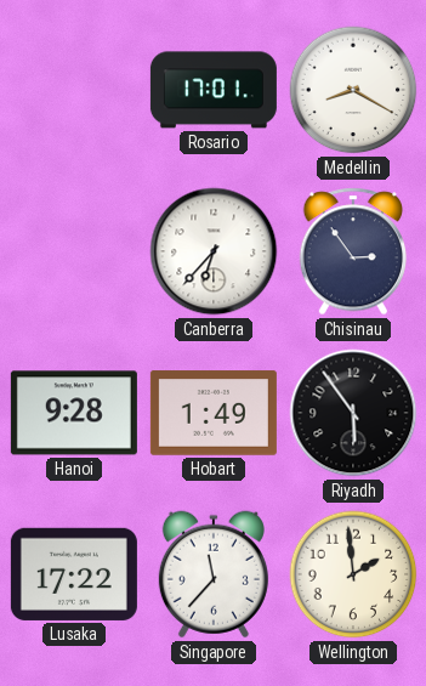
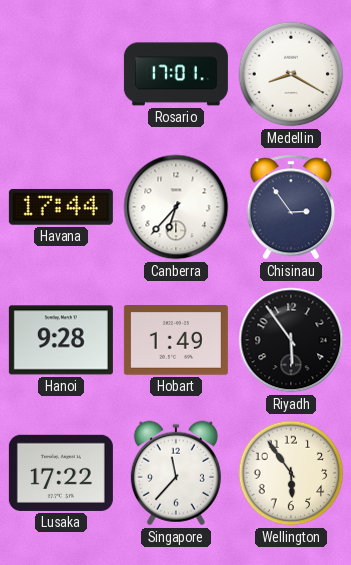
Havana: none -> 17:44 (61, 207)
Wellington: 1:59 -> 5:54 (291, 473)
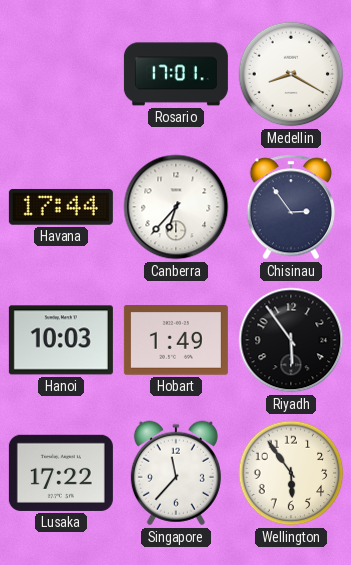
Hanoi: 9:28 -> 10:03 (61, 340)
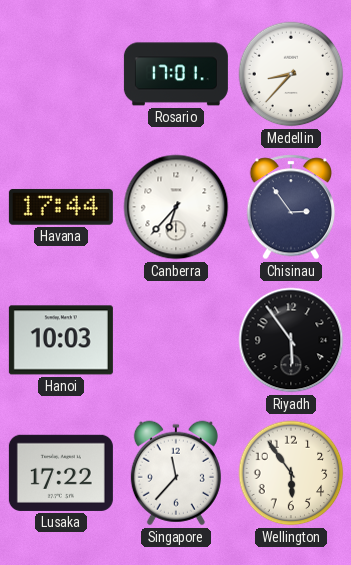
Medellin: 8:20 -> 8:37 (291, 74)
Hobart: 1:49 -> none (176, 340)
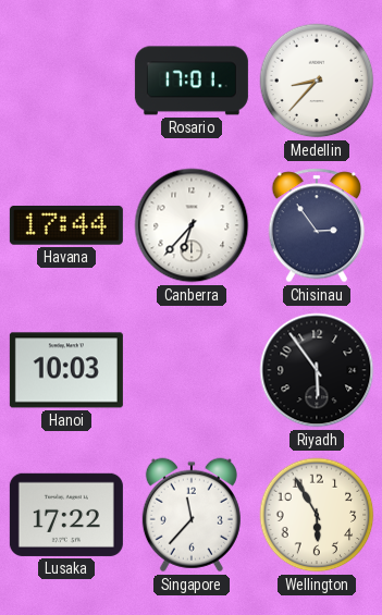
Wellington: 5:54 -> 5:55 (317, 515)
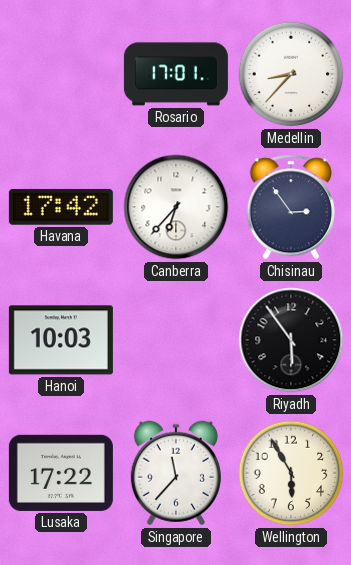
Havana: 17:44 -> 17:42 (61, 207)
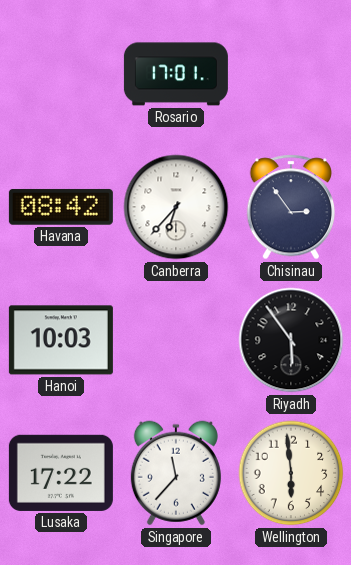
Medellin: 8:37 -> none (291, 74)
Havana: 17:42 -> 08:42 (61, 207)
Wellington: 5:55 -> 5:59 (291, 473)
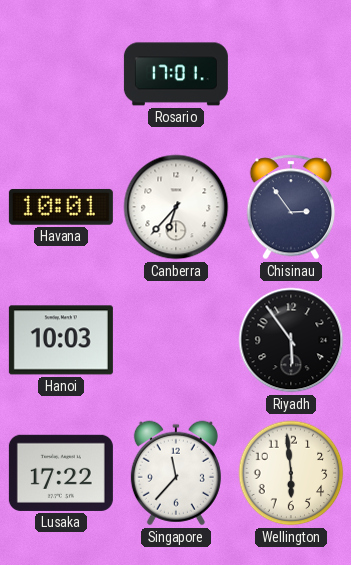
Havana: 08:42 -> 10:01 (61, 207)
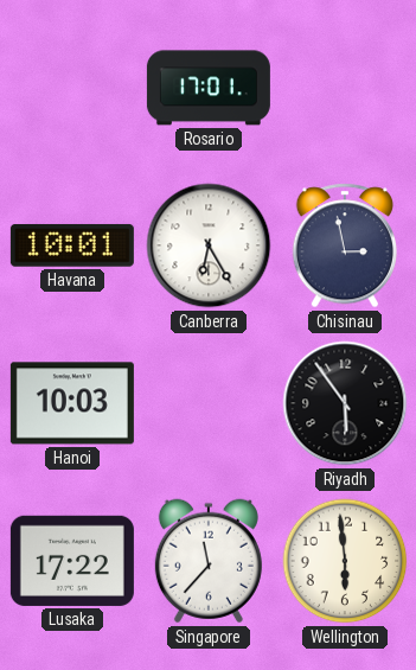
Canberra: 6:37 -> 6:25 (209, 245)
Chisinau: 2:54 -> 2:58 (345, 245)
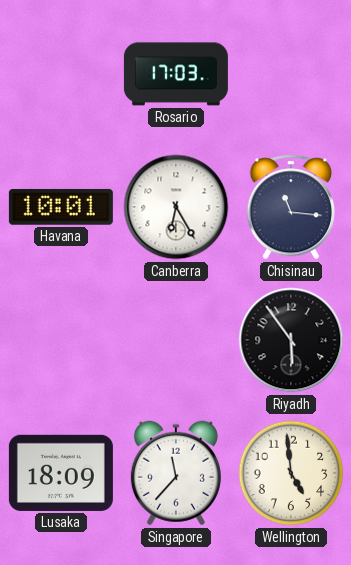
Rosario: 17:01 -> 17:03 (176, 74)
Chisinau: 2:58 -> 11:16 (291, 207)
Hanoi: 10:03 -> none (72, 403)
Lusaka: 17:22 -> 18:09 (61, 473)
Wellington: 5:59 -> 4:59 (291, 473)
